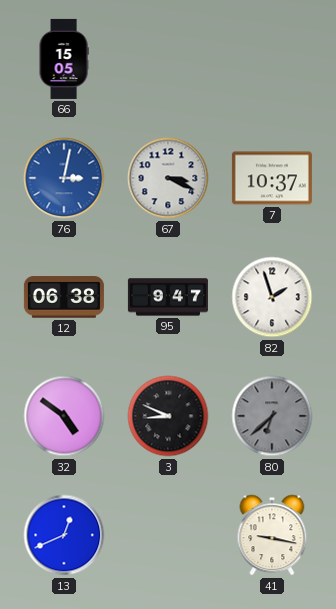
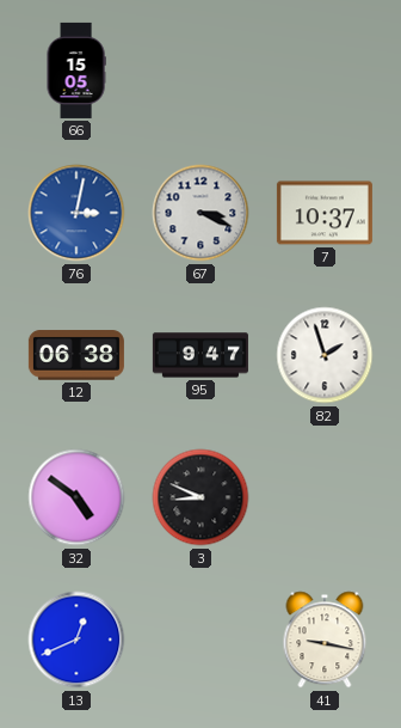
80: 6:38 -> none (272, 416)
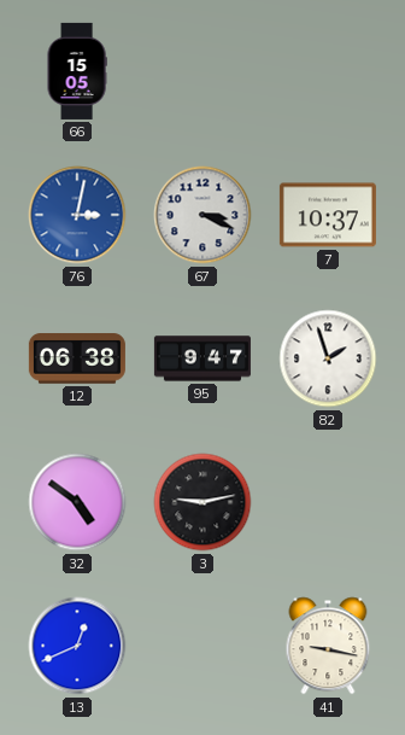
3: 8:49 -> 9:13 (202, 502)
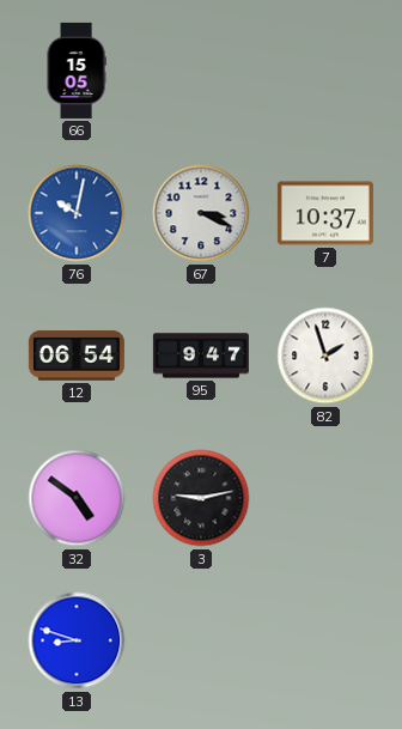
76: 3:02 -> 10:02 (77, 213)
12: 06:38 -> 06:54 (77, 356)
13: 12:41 -> 8:48 (77, 640)
41: 9:17 -> none (328, 646)
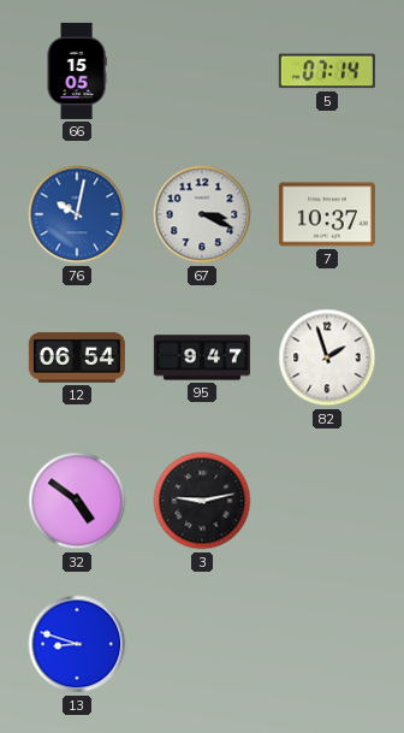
5: none -> 07:14 (327, 71)
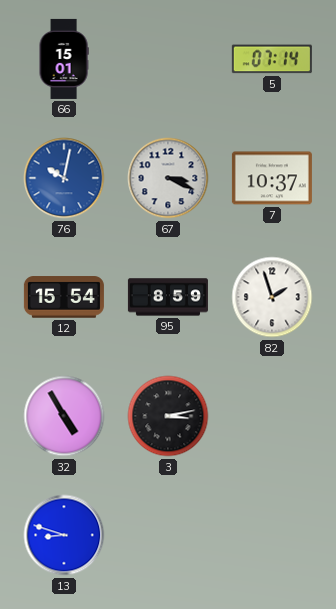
66: 15:05 -> 15:01 (64, 59)
12: 06:54 -> 15:54 (64, 297)
95: 9:47 -> 8:59 (168, 297)
32: 4:51 -> 4:55 (64, 416)
3: 9:13 -> 3:13 (168, 416)
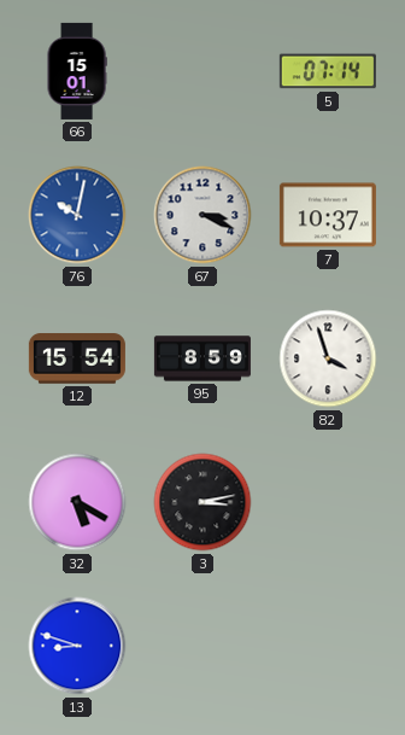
82: 1:57 -> 3:57 (328, 358)
32: 4:55 -> 5:20 (77, 502)
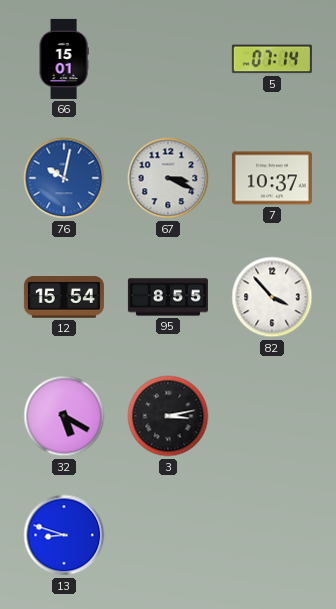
95: 8:59 -> 8:55 (168, 297)
82: 3:57 -> 3:53 (272, 297)
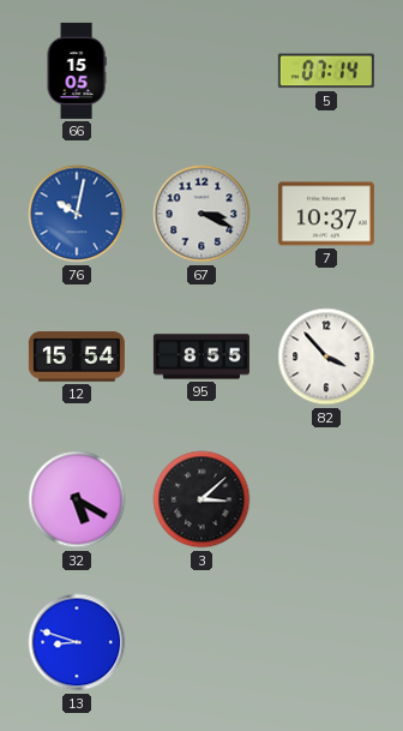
66: 15:01 -> 15:05 (77, 71)
3: 3:13 -> 3:08 (201, 499)
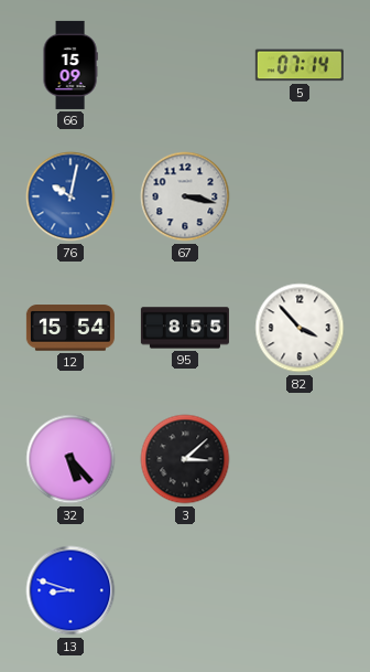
66: 15:05 -> 15:09 (70, 65)
67: 3:19 -> 3:17 (185, 196)
7: 10:37 -> none (326, 214)
32: 5:20 -> 5:23 (70, 459)
